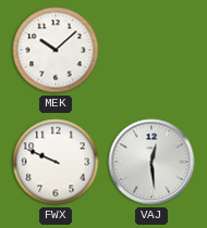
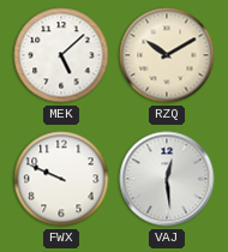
MEK: 10:08 -> 5:08 (61, 55)
RZQ: none -> 10:10 (167, 55)
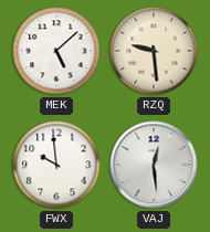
RZQ: 10:10 -> 9:29 (154, 51)
FWX: 9:49 -> 9:59 (56, 165)
